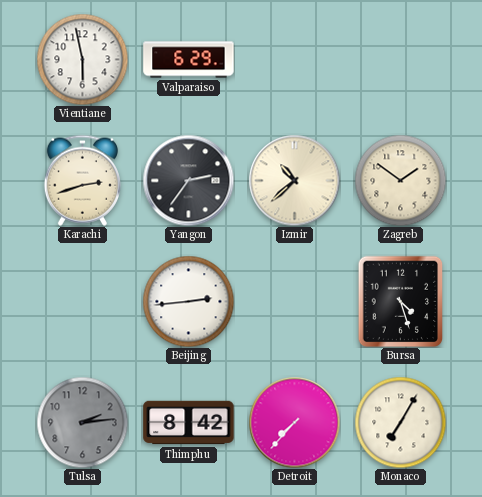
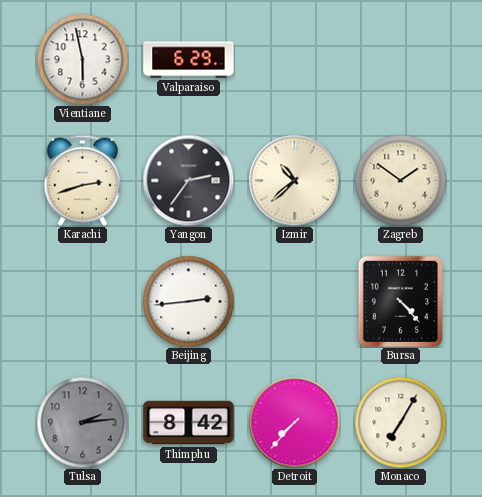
Bursa: 4:27 -> 4:23 (401, 301)
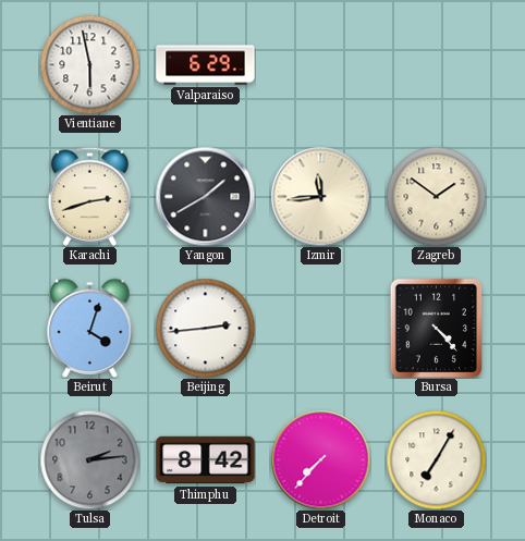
Yangon: 2:36 -> 1:40 (205, 196)
Izmir: 10:38 -> 11:44 (320, 196)
Beirut: none -> 4:03 (90, 328)
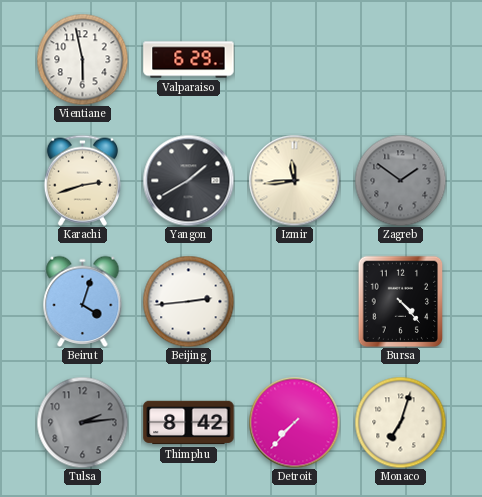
Zagreb dial: cream -> grey (400, 180)
Monaco: 7:05 -> 7:03 (400, 422)
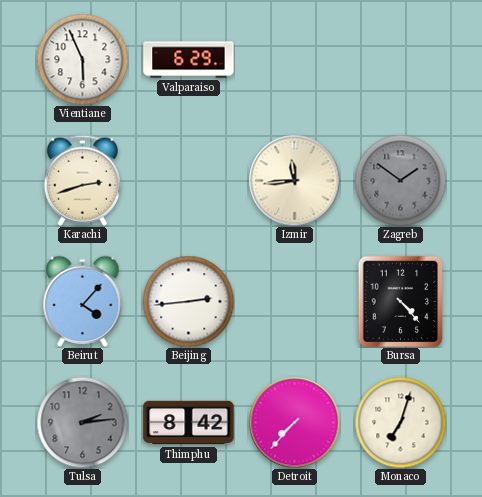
Vientiane: 5:58 -> 5:56 (82, 59)
Yangon: 1:40 -> none (188, 180)
Beirut: 4:03 -> 4:07 (83, 301)
